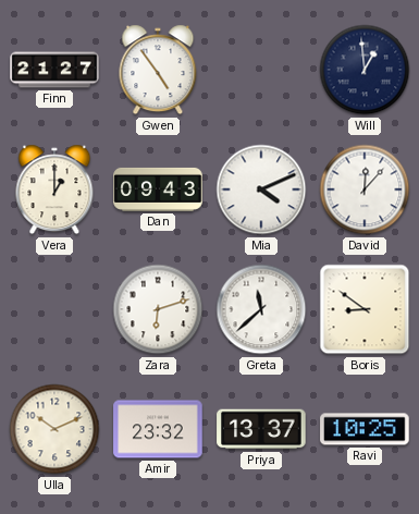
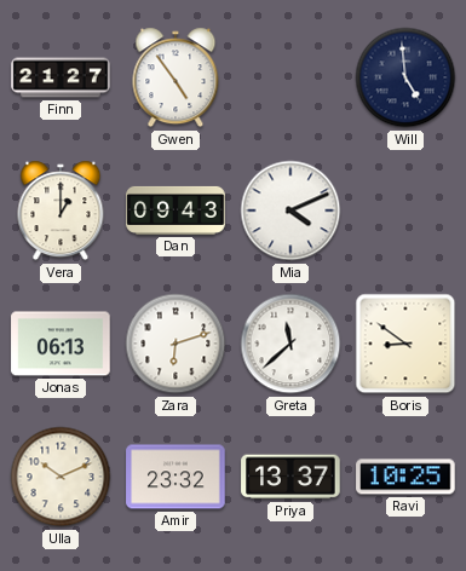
Will: 12:59 -> 4:59 (405, 77)
David: 12:07 -> none (365, 189)
Jonas: none -> 06:13 (61, 344)
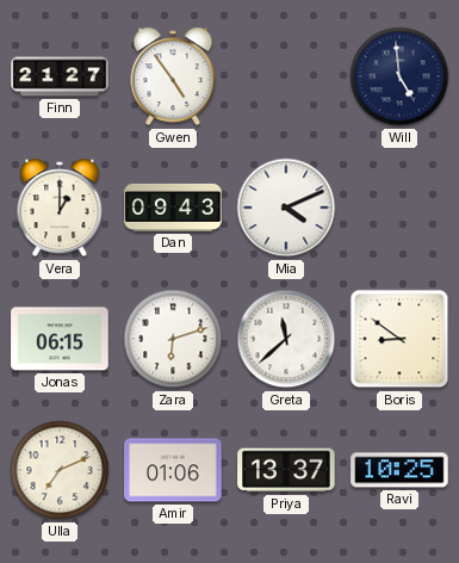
Jonas: 06:13 -> 06:15 (60, 339)
Ulla: 10:11 -> 7:11 (60, 470)
Amir: 23:32 -> 01:06 (173, 470)
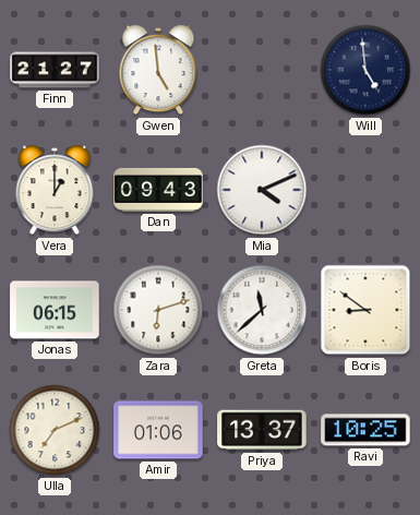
Gwen: 4:54 -> 4:59 (158, 70)
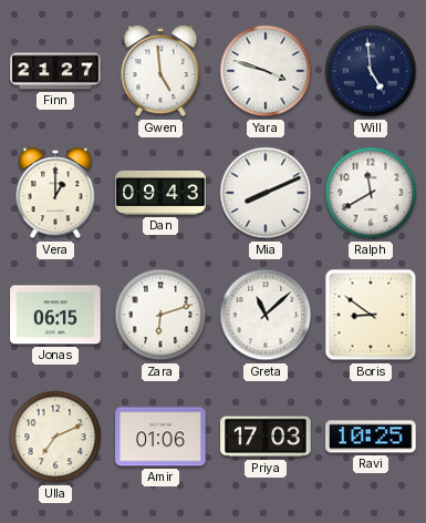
Yara: none -> 3:48 (266, 71)
Mia: 4:11 -> 8:11 (266, 193)
Ralph: none -> 11:40 (371, 193)
Greta: 11:38 -> 11:08 (266, 315)
Priya: 13:37 -> 17:03 (266, 437)
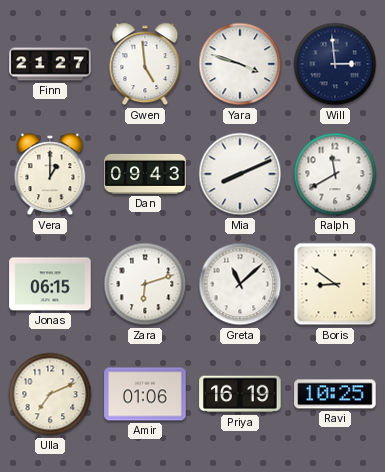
Will: 4:59 -> 2:59 (335, 64)
Priya: 17:03 -> 16:19 (240, 394)
